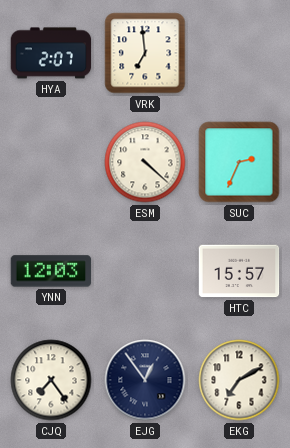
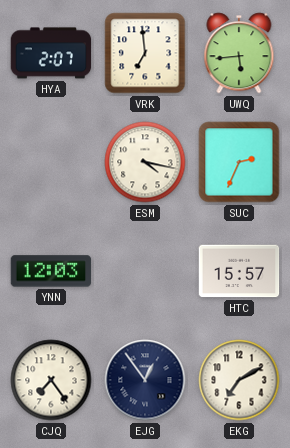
UWQ: none -> 5:44 (239, 53)
ESM: 4:22 -> 4:17 (145, 162)
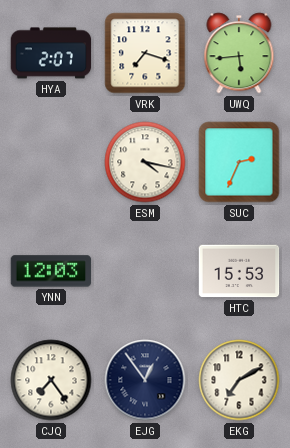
VRK: 6:59 -> 7:18 (145, 53)
HTC: 15:57 -> 15:53 (239, 271)
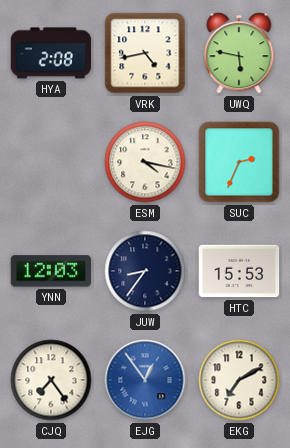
HYA: 2:07 -> 2:08 (51, 53)
VRK: 7:18 -> 4:43 (145, 53)
UWQ: 5:44 -> 5:47 (239, 53)
JUW: none -> 8:36 (145, 271)
EJG dial: navy -> blue (145, 380)
